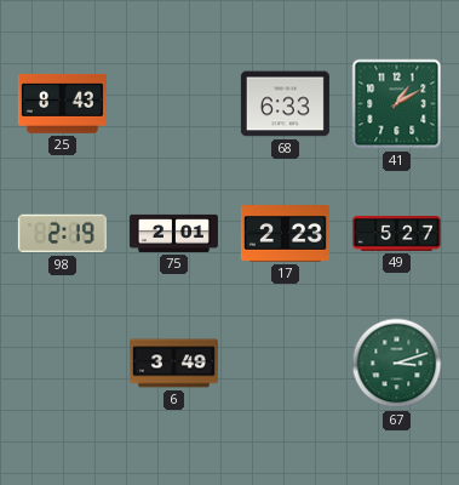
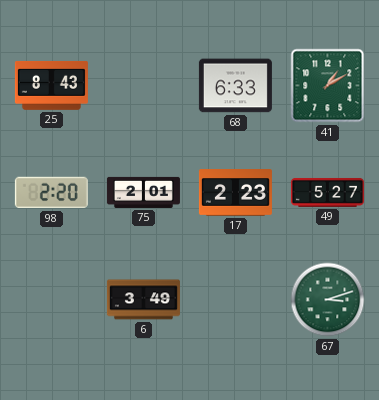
98: 2:19 -> 2:20 (51, 193)
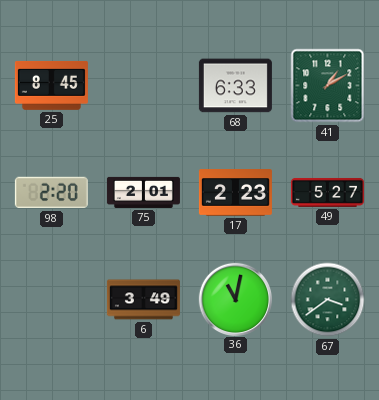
25: 8:43 -> 8:45 (51, 85)
36: none -> 11:02 (235, 299)
67: 3:12 -> 3:39 (328, 300)
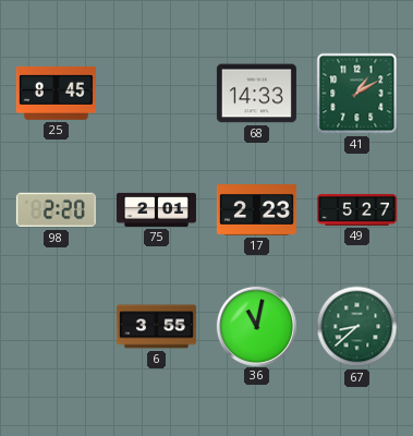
68: 6:33 -> 14:33 (256, 94)
6: 3:49 -> 3:55 (156, 327)
67: 3:39 -> 8:38 (357, 327)
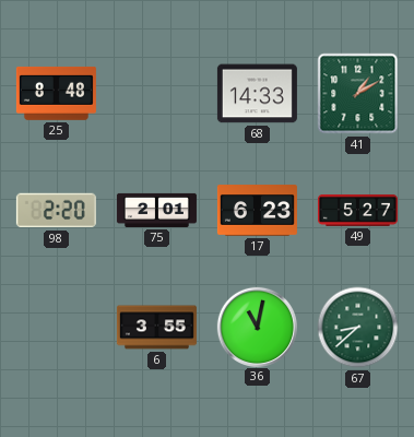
25: 8:45 -> 8:48 (56, 93)
17: 2:23 -> 6:23 (257, 211)
